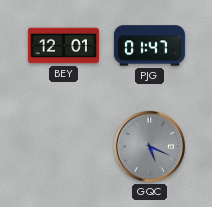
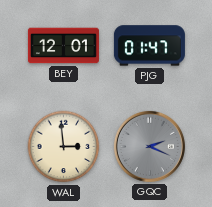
WAL: none -> 2:59 (64, 147)
GQC: 5:19 -> 2:19 (149, 146)
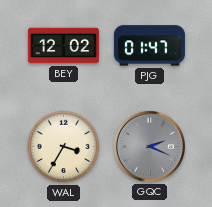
BEY: 12:01 -> 12:02 (63, 46)
WAL: 2:59 -> 3:35 (64, 147)
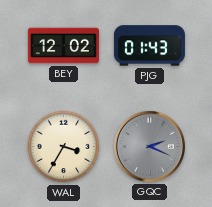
PJG: 01:47 -> 01:43 (149, 46)
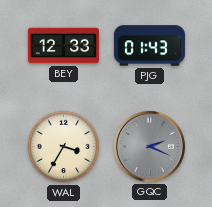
BEY: 12:02 -> 12:33 (63, 46)
